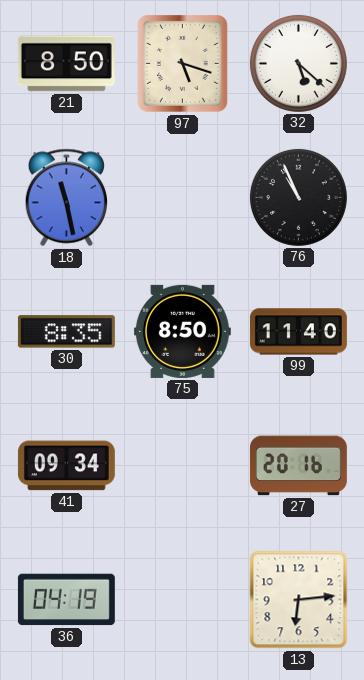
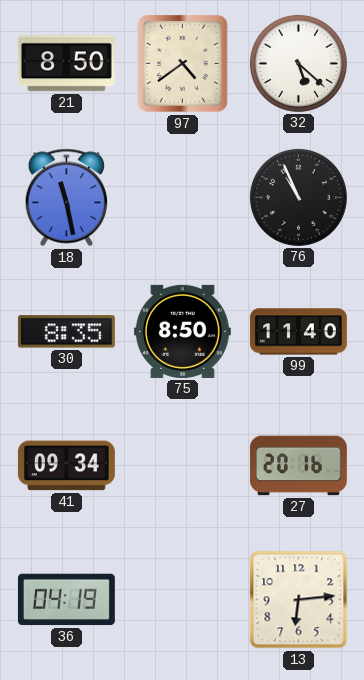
97: 5:18 -> 4:39 (183, 64)
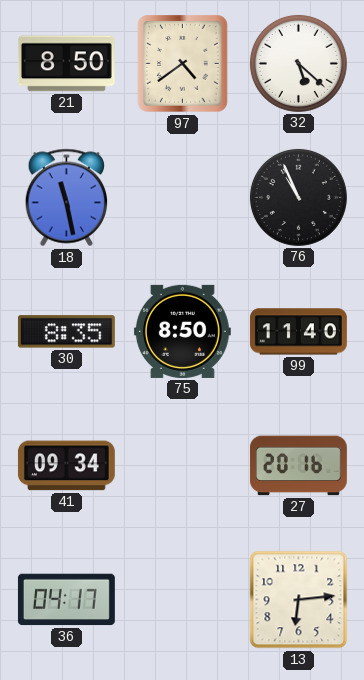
36: 04:19 -> 04:17 (66, 600)
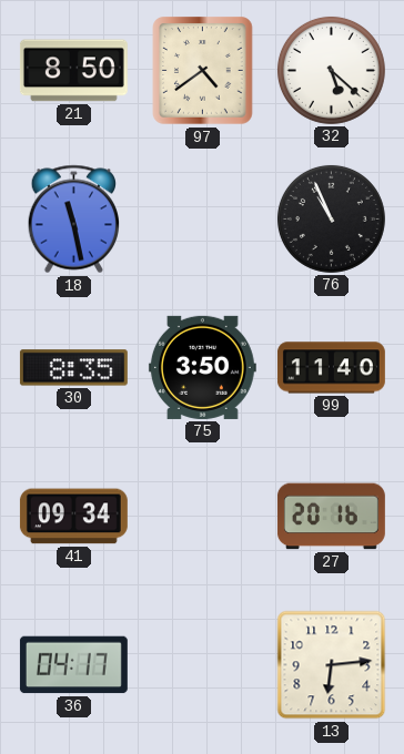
75: 8:50 -> 3:50 (202, 367)
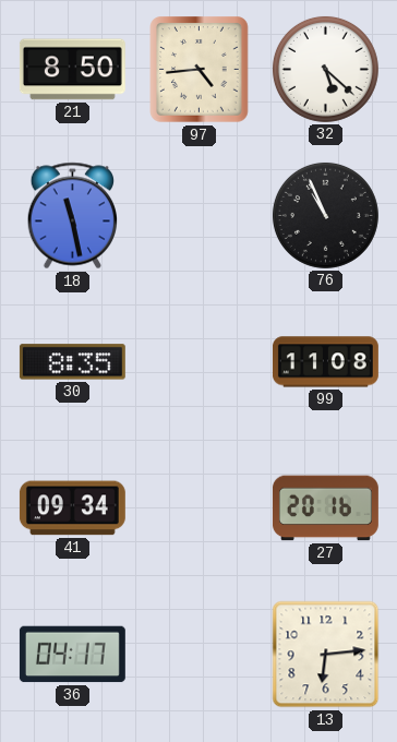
97: 4:39 -> 4:44 (200, 70)
75: 3:50 -> none (202, 367)
99: 11:40 -> 11:08 (325, 362)
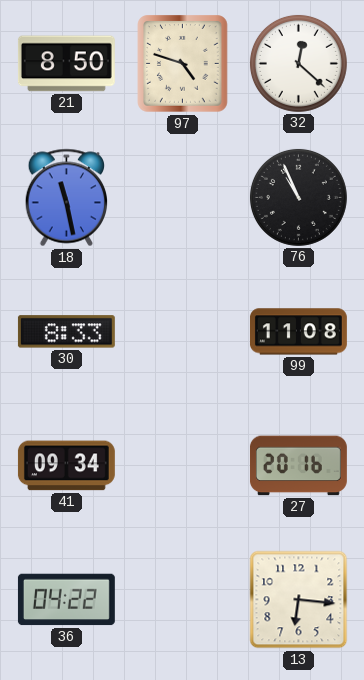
97: 4:44 -> 4:48 (183, 64)
32: 5:22 -> 12:22 (298, 63)
30: 8:35 -> 8:33 (66, 332)
36: 04:17 -> 04:22 (66, 600)
13: 6:14 -> 6:16 (299, 600)
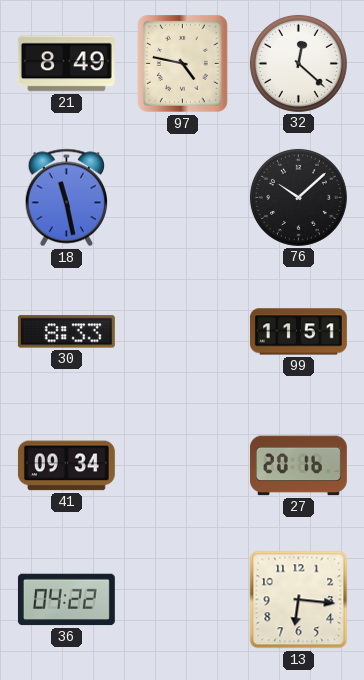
21: 8:50 -> 8:49 (66, 64)
97: 4:48 -> 4:47 (183, 64)
76: 10:56 -> 10:08 (298, 197)
99: 11:08 -> 11:51 (298, 332)
